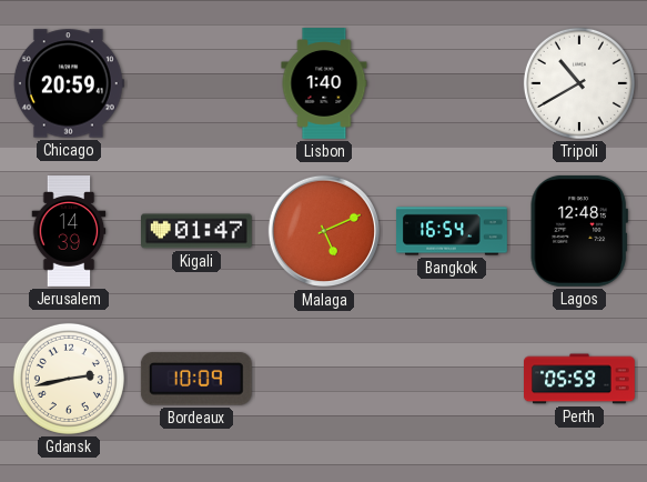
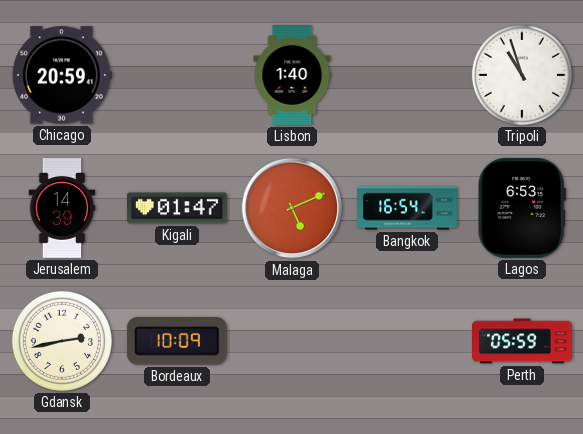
Tripoli: 10:40 -> 10:57 (522, 75)
Lagos: 12:48 -> 6:53 (522, 208)
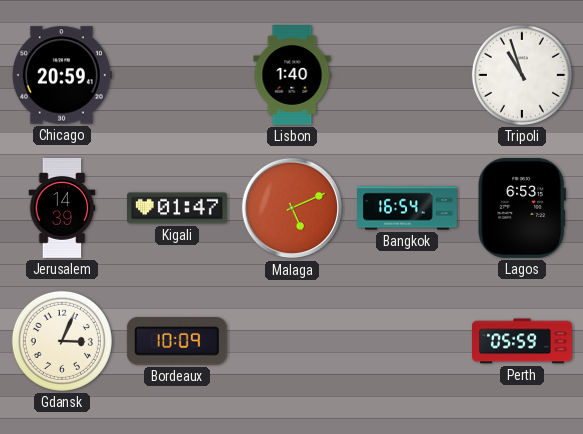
Gdansk: 2:43 -> 3:04 (62, 341)
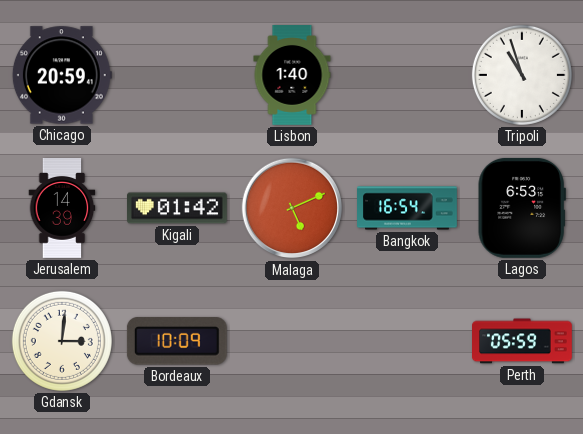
Kigali: 01:47 -> 01:42 (178, 208)
Gdansk: 3:04 -> 3:01 (62, 341)
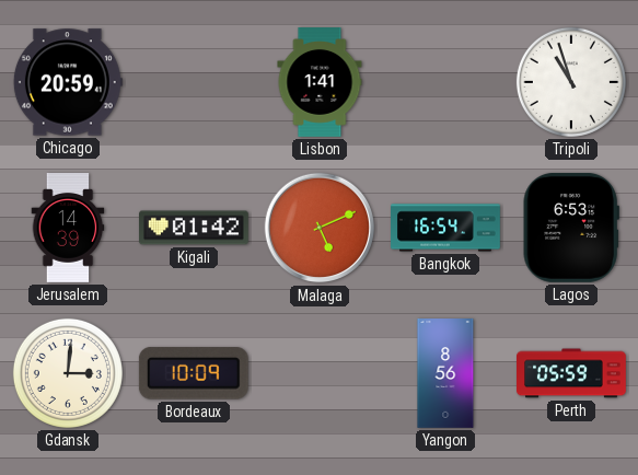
Lisbon: 1:40 -> 1:41 (320, 83)
Yangon: none -> 8:56 (445, 374)
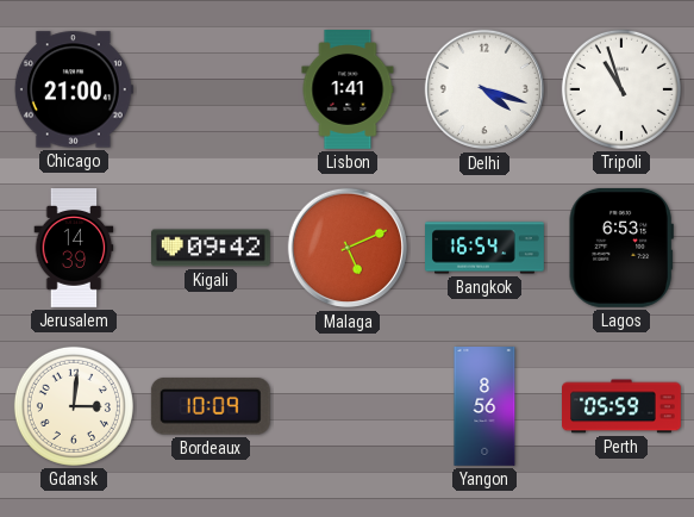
Chicago: 20:59 -> 21:00 (74, 89)
Delhi: none -> 4:18 (484, 89)
Kigali: 01:42 -> 09:42 (212, 248)
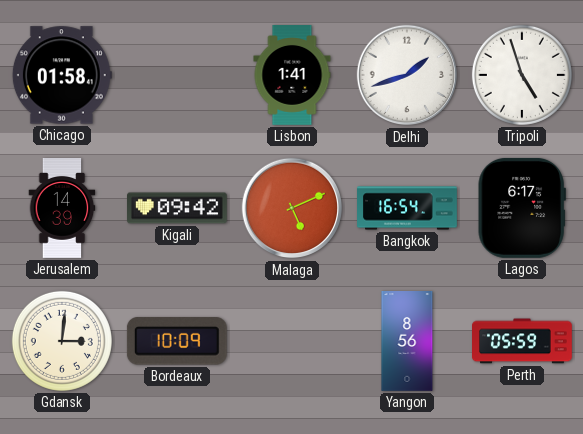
Chicago: 21:00 -> 01:58 (62, 75)
Delhi: 4:18 -> 1:42 (407, 75)
Tripoli: 10:57 -> 4:57 (522, 75)
Lagos: 6:53 -> 6:17 (522, 208)
